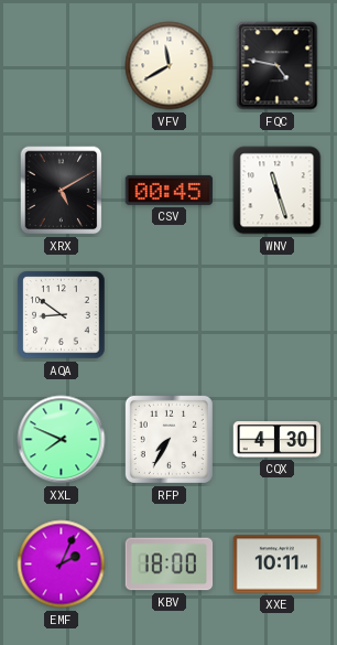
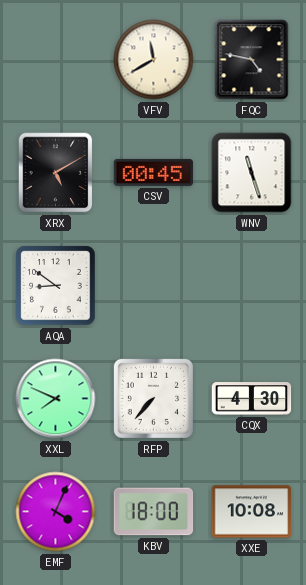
RFP: 7:35 -> 7:37 (153, 398)
EMF: 2:04 -> 4:04 (56, 512)
XXE: 10:11 -> 10:08 (252, 512)
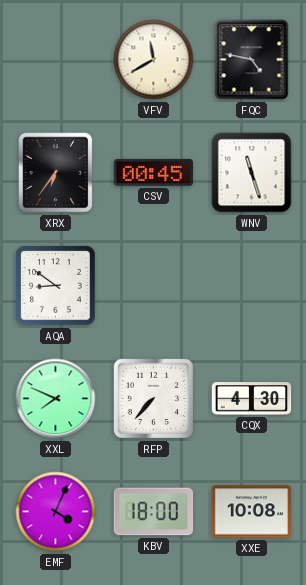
XRX: 5:10 -> 6:36 (56, 173)
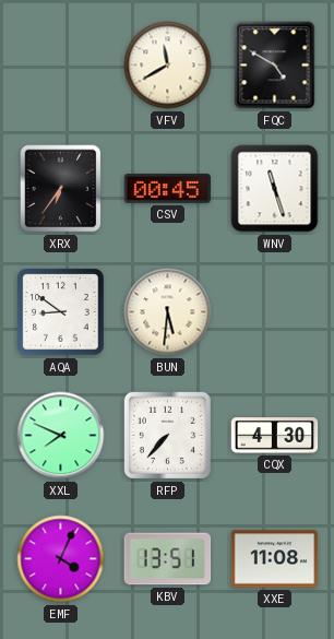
FQC: 4:47 -> 4:50 (275, 66)
BUN: none -> 5:31 (168, 312)
KBV: 18:00 -> 13:51 (168, 559)
XXE: 10:08 -> 11:08 (275, 559)
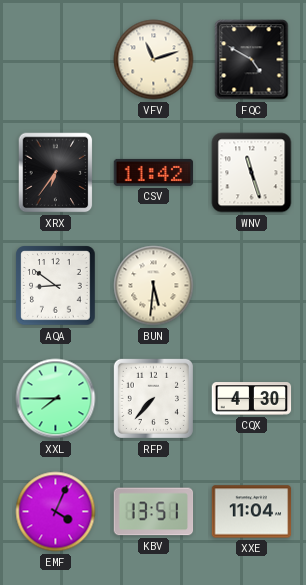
VFV: 11:40 -> 11:12 (154, 60)
CSV: 00:45 -> 11:42 (154, 172)
XXL: 7:49 -> 7:45 (56, 399)
XXE: 11:08 -> 11:04 (252, 512)
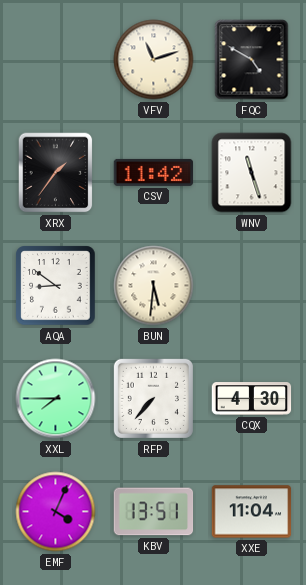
XRX: 6:36 -> 1:36 (56, 173)
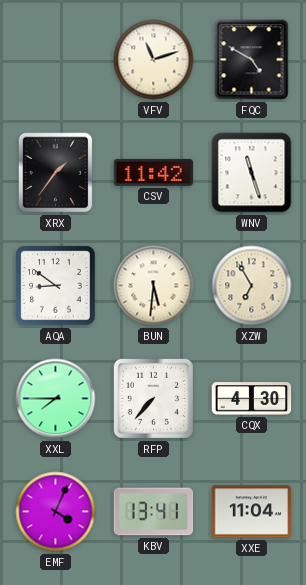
XZW: none -> 6:55 (252, 286)
KBV: 13:51 -> 13:41 (154, 512)
